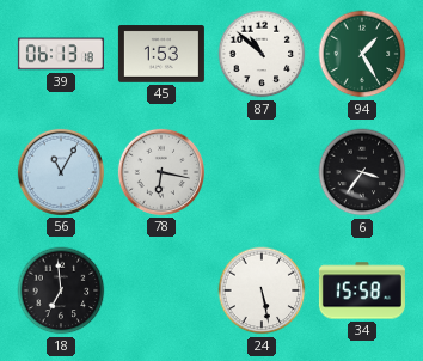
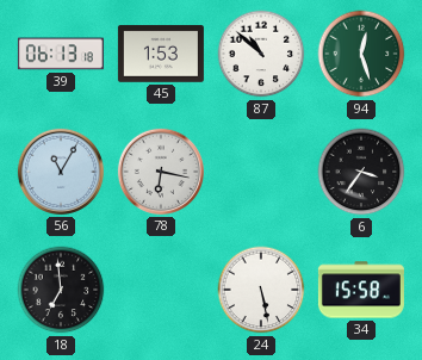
94: 1:25 -> 12:27 (361, 54)
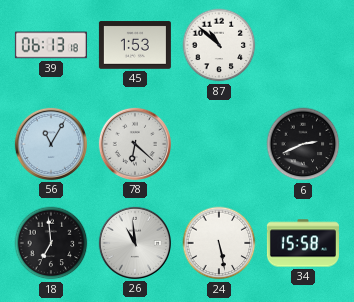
94: 12:27 -> none (361, 54)
78: 6:17 -> 6:22 (135, 144)
6: 3:36 -> 2:41 (303, 144)
26: none -> 10:59 (135, 243)
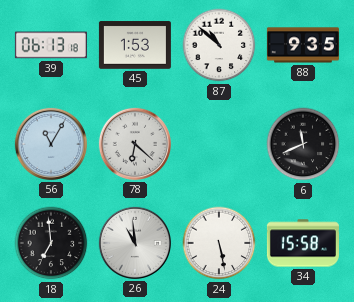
88: none -> 9:35 (303, 45)
6: 2:41 -> 11:41 (303, 144)
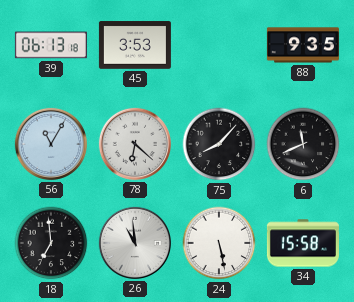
45: 1:53 -> 3:53 (135, 45)
87: 10:52 -> none (219, 45)
75: none -> 8:07 (219, 144)
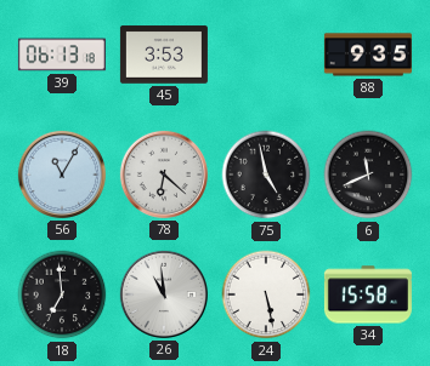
75: 8:07 -> 4:58 (266, 175)
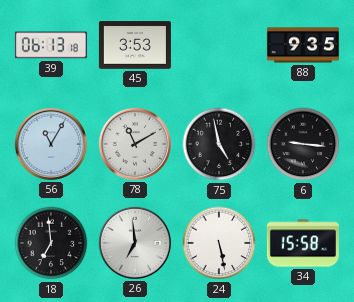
78: 6:22 -> 11:10 (135, 144)
6: 11:41 -> 9:16 (303, 144)
26: 10:59 -> 6:59 (135, 243)
